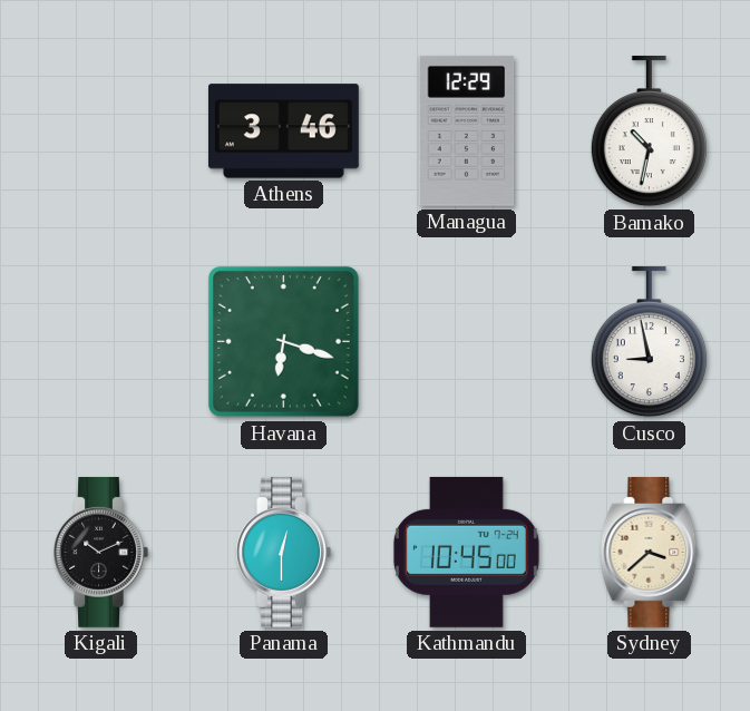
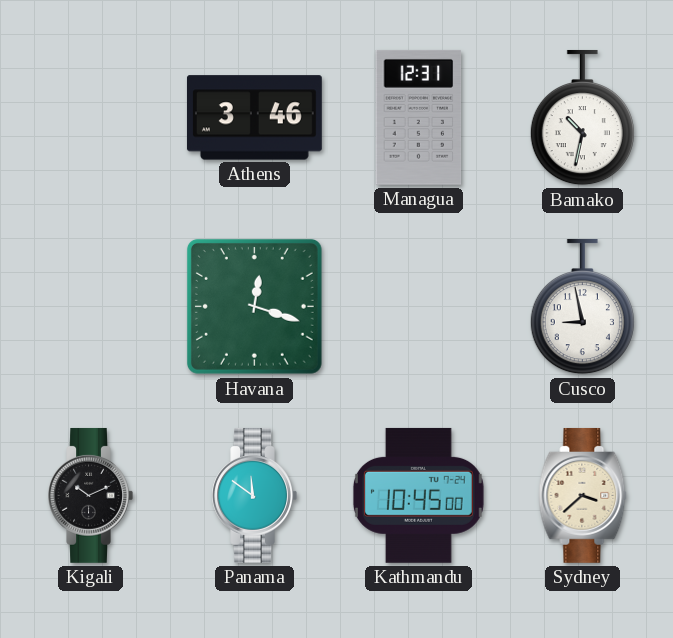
Managua: 12:29 -> 12:31 (419, 117)
Havana: 6:18 -> 12:18 (254, 306)
Panama: 12:30 -> 11:51 (254, 495)
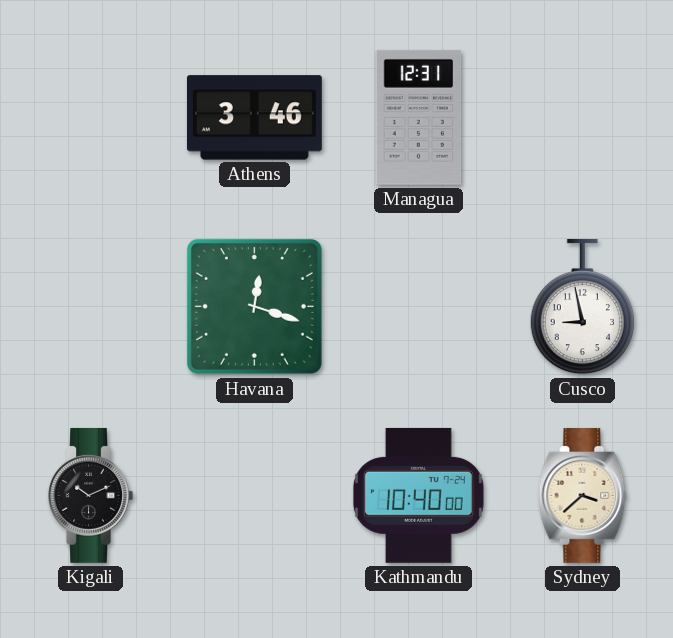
Bamako: 10:32 -> none (582, 118)
Panama: 11:51 -> none (254, 495)
Kathmandu: 10:45 -> 10:40 (418, 495)
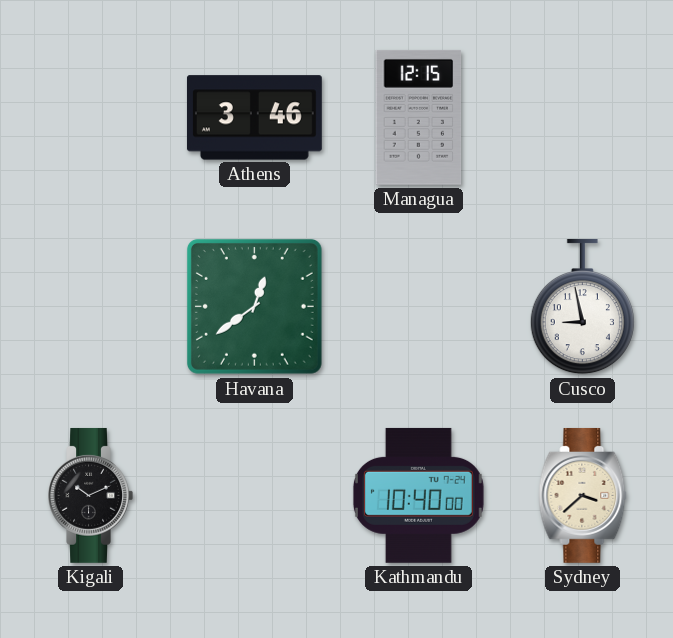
Managua: 12:31 -> 12:15 (419, 117)
Havana: 12:18 -> 12:39 (254, 306)
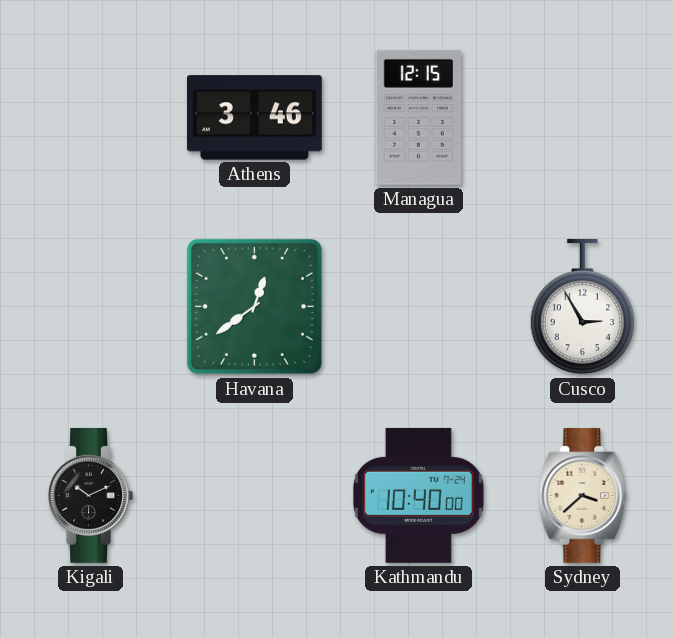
Cusco: 8:58 -> 2:55 (582, 307)
